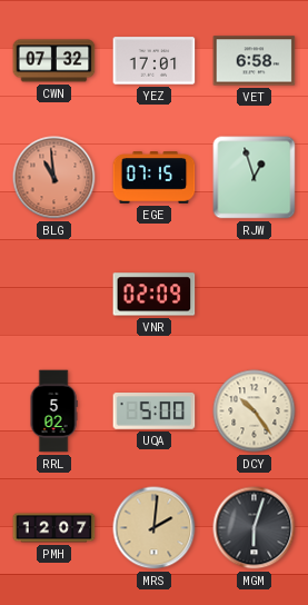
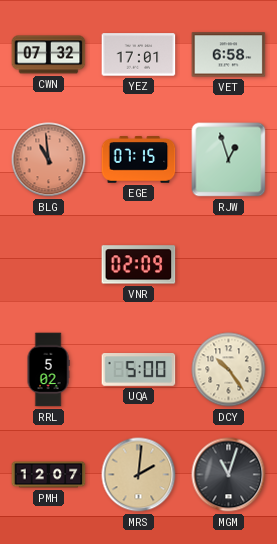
MGM: 6:03 -> 11:03 (229, 475)
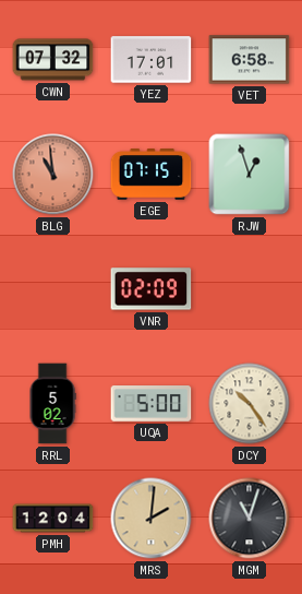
PMH: 12:07 -> 12:04 (53, 519)
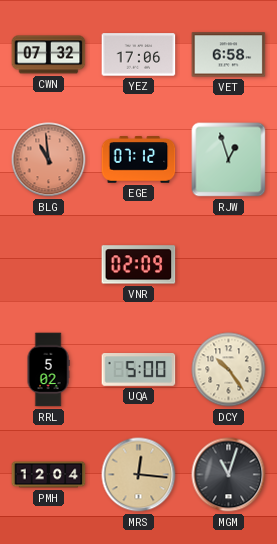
YEZ: 17:01 -> 17:06 (139, 55)
EGE: 07:15 -> 07:12 (139, 160)
MRS: 2:01 -> 12:16 (139, 475)
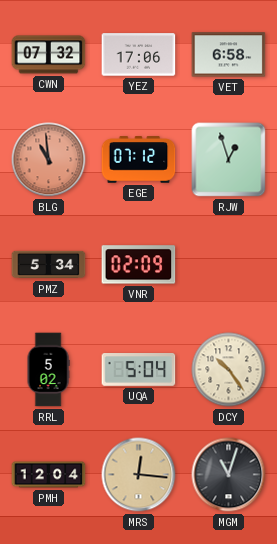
PMZ: none -> 5:34 (49, 265)
UQA: 5:00 -> 5:04 (139, 370)
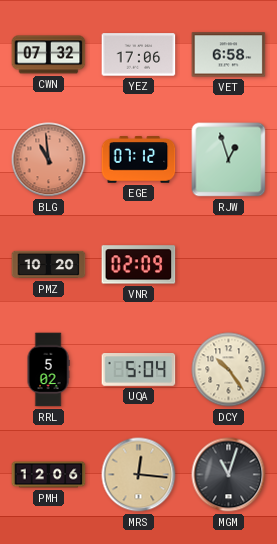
PMZ: 5:34 -> 10:20 (49, 265)
PMH: 12:04 -> 12:06 (49, 475)
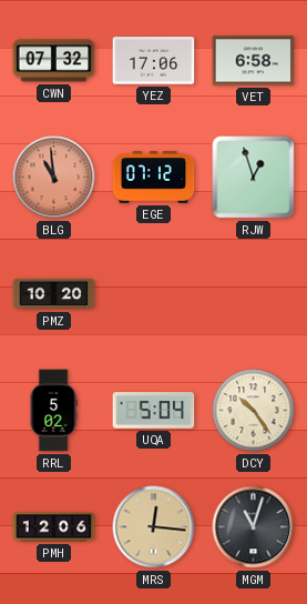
VNR: 02:09 -> none (139, 265)
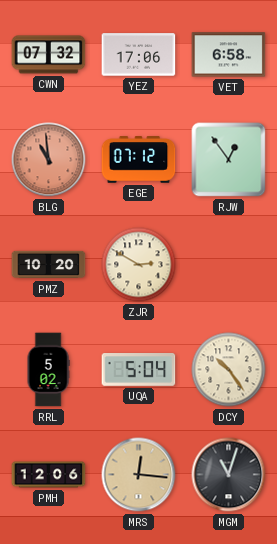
RJW: 12:57 -> 12:54 (229, 160)
ZJR: none -> 2:50 (139, 265)
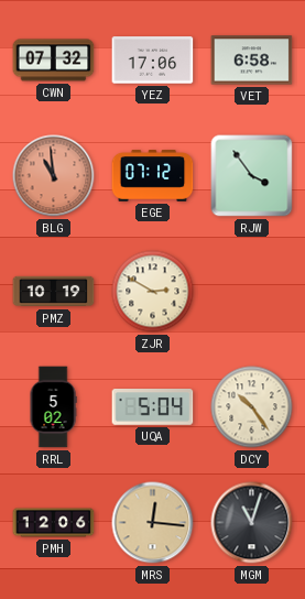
RJW: 12:54 -> 3:54 (252, 176)
PMZ: 10:20 -> 10:19 (54, 292)
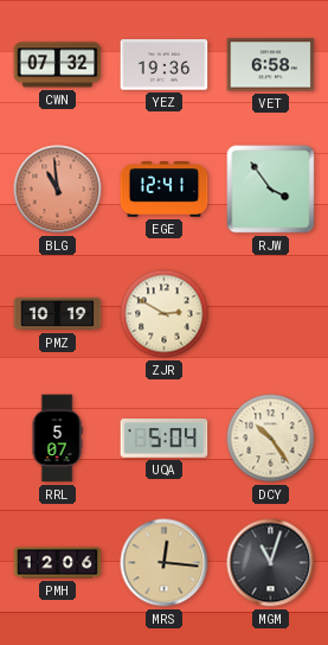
YEZ: 17:06 -> 19:36 (165, 65)
EGE: 07:12 -> 12:41 (165, 190)
RRL: 5:02 -> 5:07 (57, 439)
